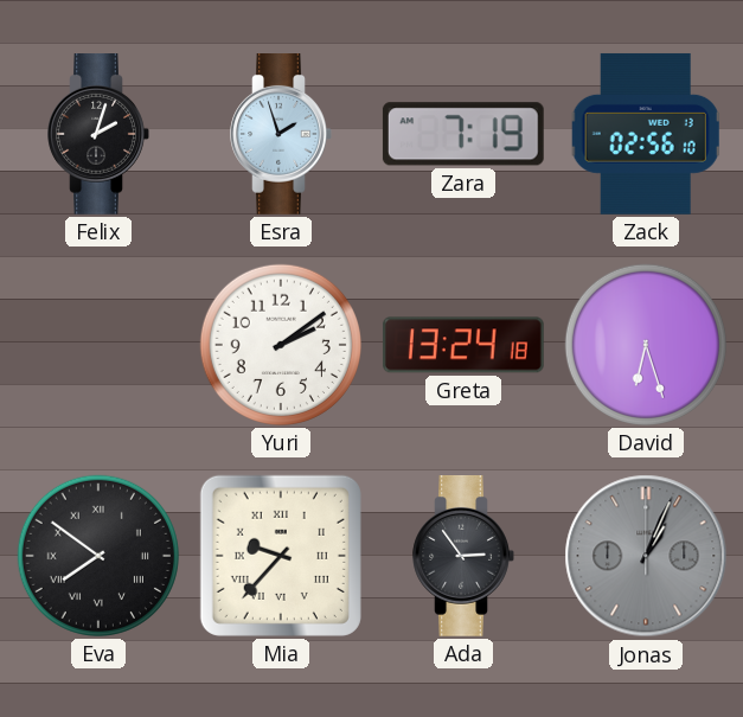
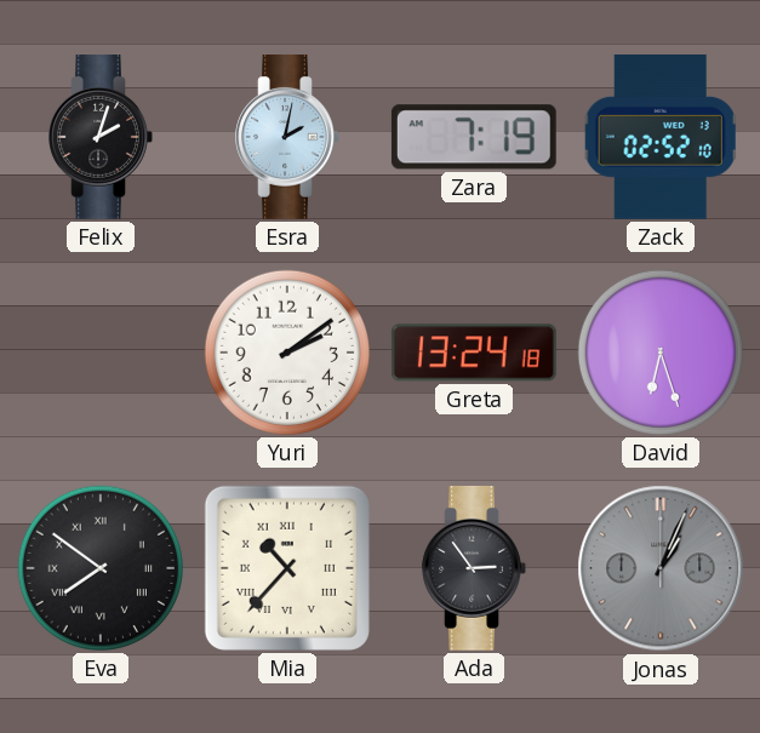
Esra: 1:57 -> 2:02 (287, 138)
Zack: 02:56 -> 02:52 (661, 137)
Mia: 9:37 -> 10:37 (287, 568)
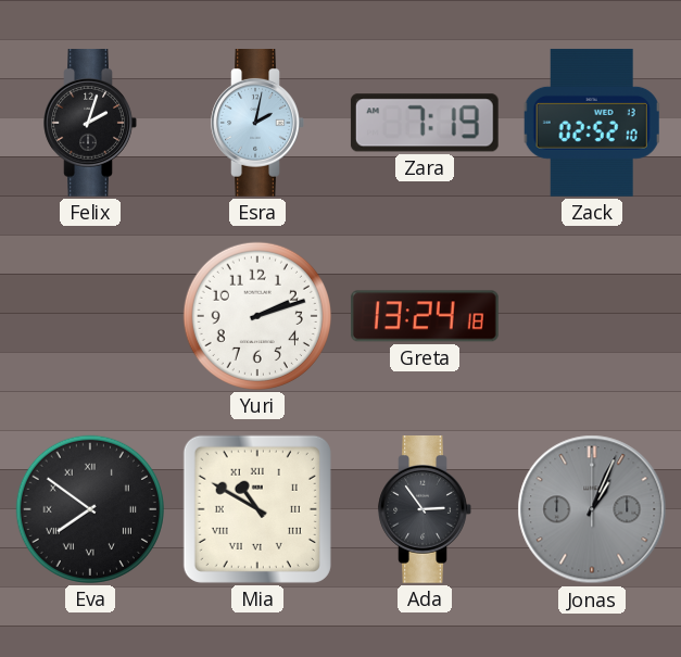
Yuri: 2:09 -> 2:12 (257, 316)
David: 6:27 -> none (661, 353)
Mia: 10:37 -> 10:50 (257, 509)
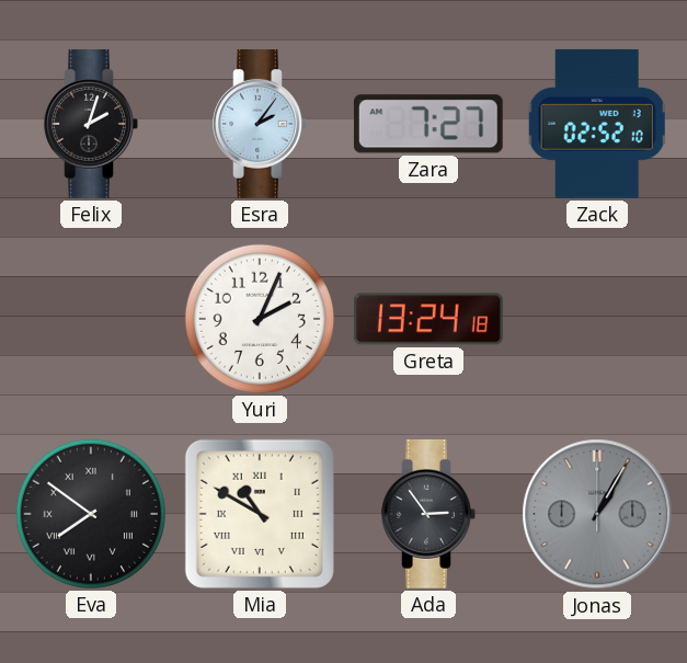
Esra: 2:02 -> 2:06 (260, 125)
Zara: 7:19 -> 7:27 (428, 124)
Yuri: 2:12 -> 2:04 (260, 319)
Jonas: 1:04 -> 1:05 (597, 514)
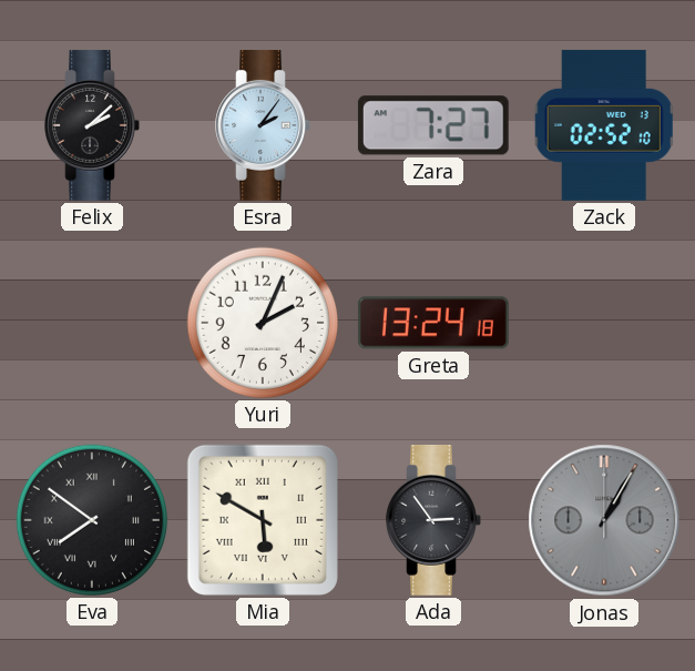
Felix: 2:03 -> 2:08 (92, 126)
Mia: 10:50 -> 5:50 (263, 520)
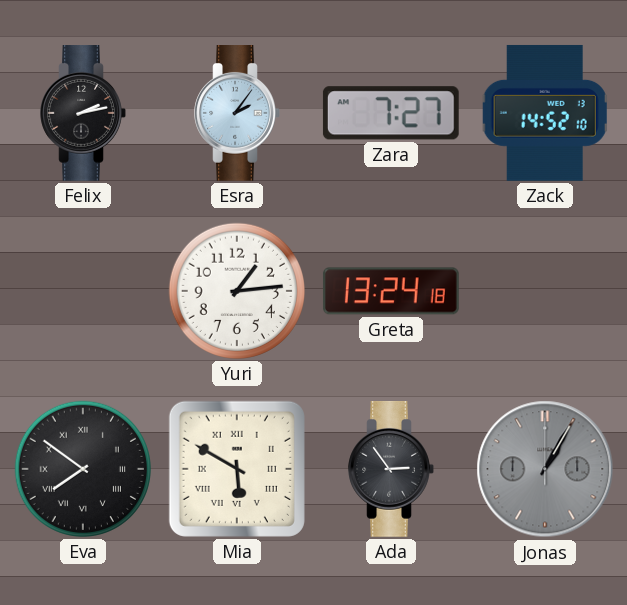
Felix: 2:08 -> 2:13 (83, 114)
Zack: 02:52 -> 14:52 (545, 113)
Yuri: 2:04 -> 1:14 (237, 291)
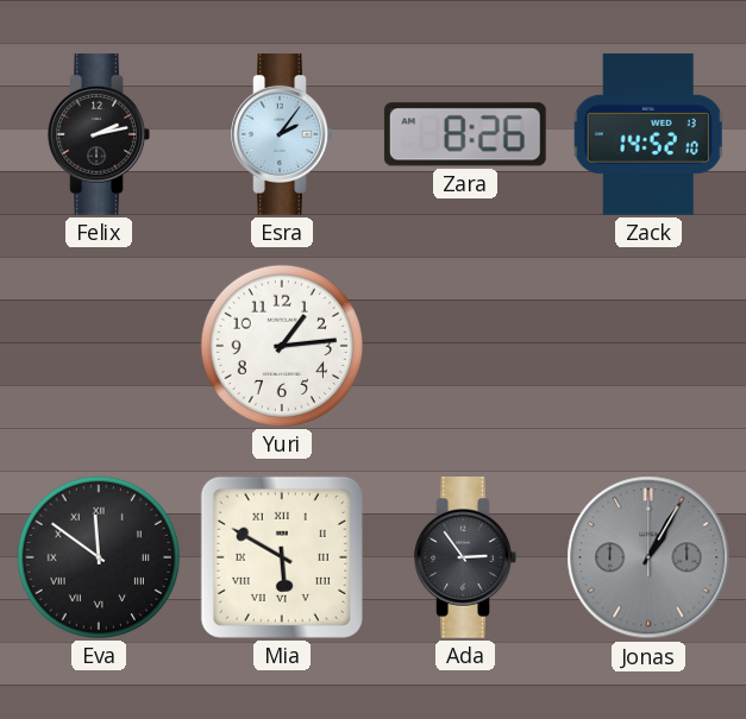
Zara: 7:27 -> 8:26 (465, 134)
Greta: 13:24 -> none (391, 291)
Eva: 7:51 -> 11:51 (99, 557)
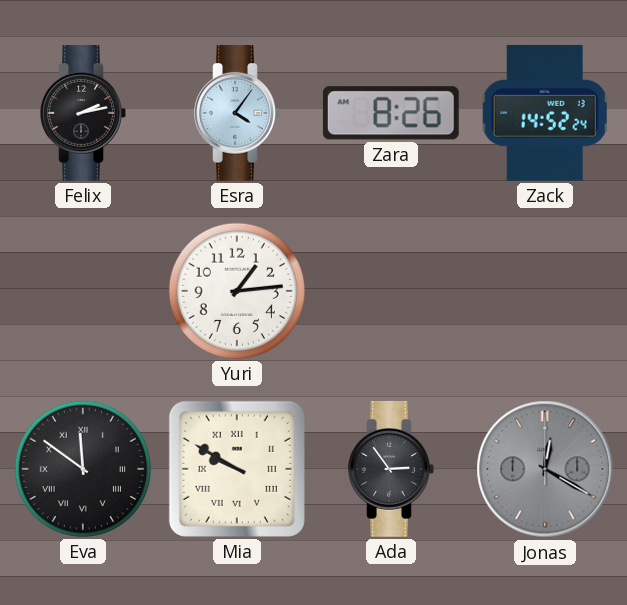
Esra: 2:06 -> 4:06 (237, 114)
Zack: 14:52:10 -> 14:52:24 (545, 113)
Mia: 5:50 -> 9:50 (237, 469)
Jonas: 1:05 -> 12:20 (545, 469)
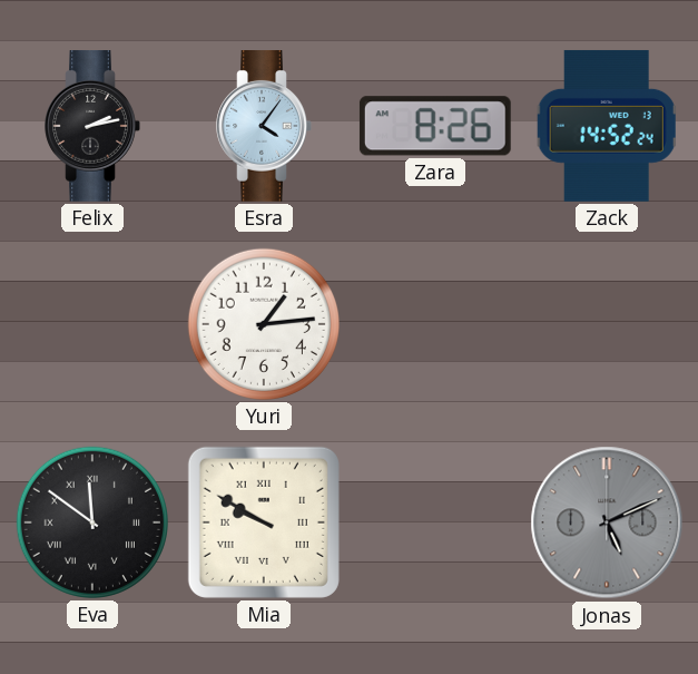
Ada: 2:54 -> none (391, 470)
Jonas: 12:20 -> 5:11 (607, 522)
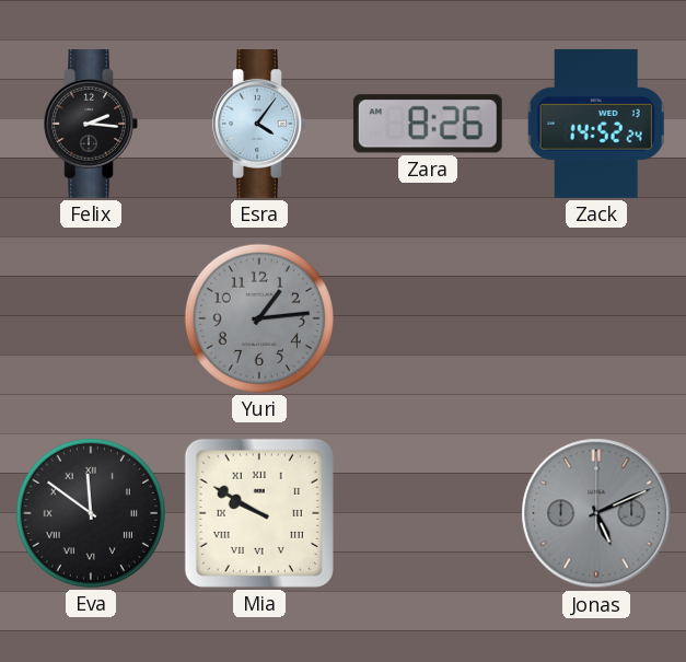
Felix: 2:13 -> 2:16 (91, 125)
Yuri dial: white -> grey (259, 318)
